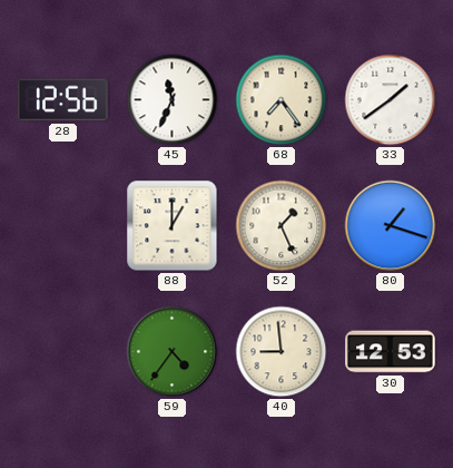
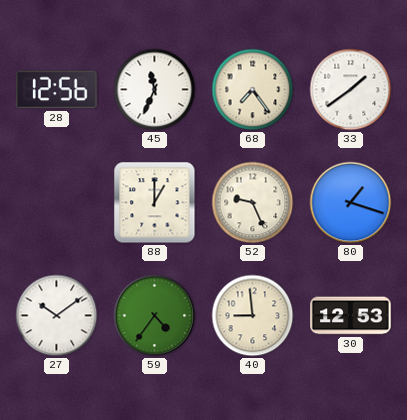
52: 1:26 -> 9:26 (253, 203)
27: none -> 10:09 (57, 316)
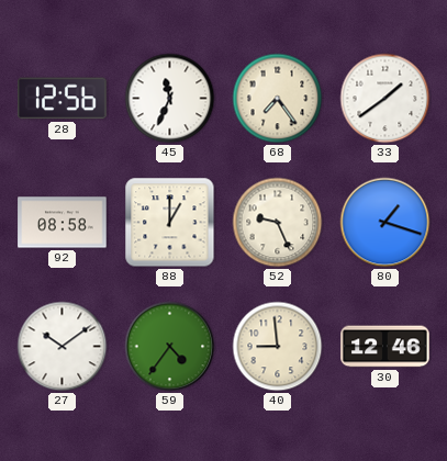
92: none -> 08:58 (63, 223)
30: 12:53 -> 12:46 (385, 347)
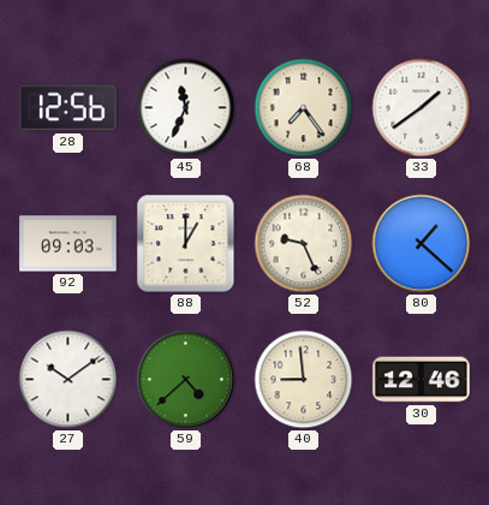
92: 08:58 -> 09:03 (68, 244)
80: 1:18 -> 1:22 (422, 244)
59: 4:36 -> 4:38 (186, 380)
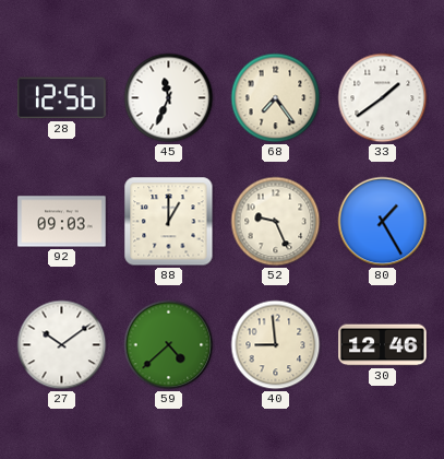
80: 1:22 -> 1:25 (383, 222)
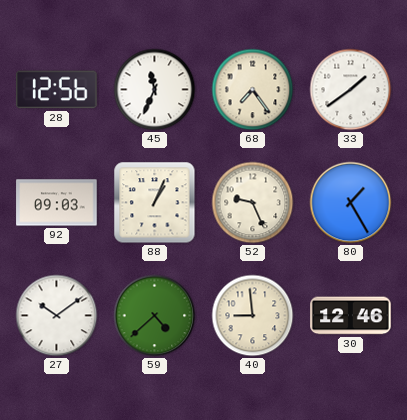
88: 1:00 -> 1:04 (155, 203)
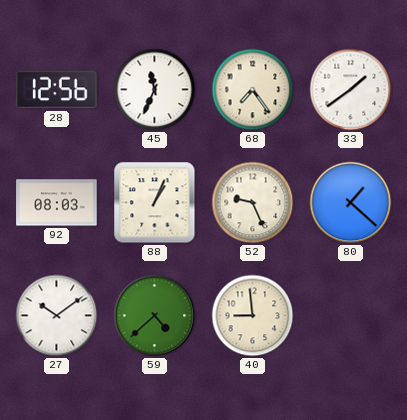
92: 09:03 -> 08:03 (57, 203)
80: 1:25 -> 1:22 (351, 203)
30: 12:46 -> none (351, 316)
